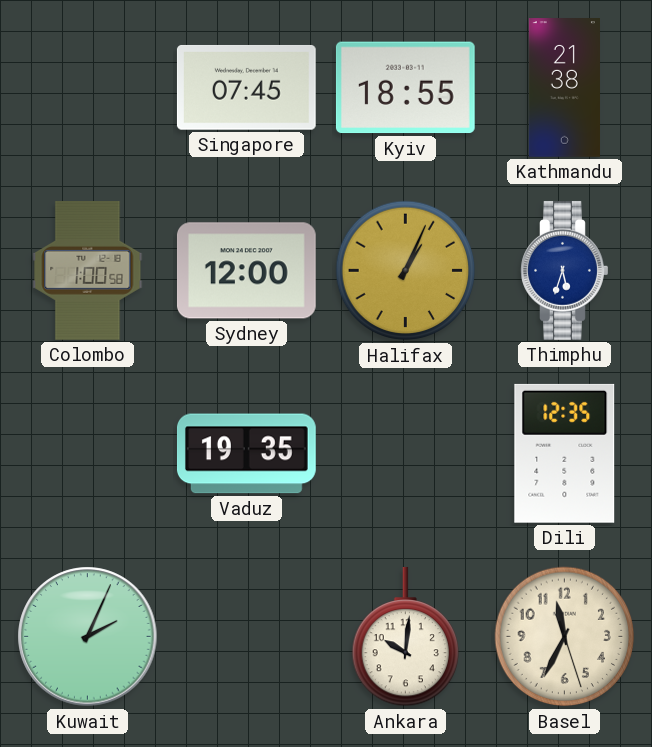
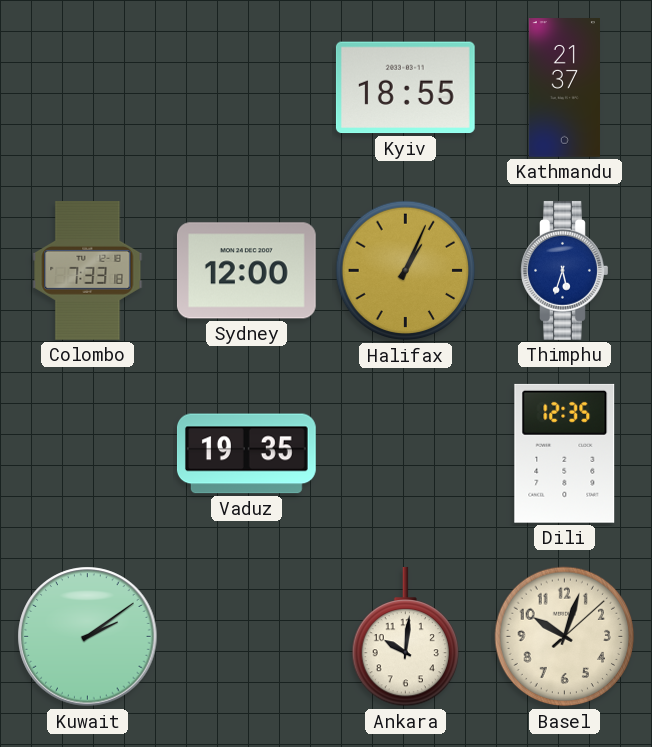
Singapore: 07:45 -> none (246, 87)
Kathmandu: 21:38 -> 21:37 (564, 88)
Colombo: 1:00 -> 7:33 (88, 270)
Kuwait: 2:04 -> 2:09 (88, 637)
Basel: 11:34 -> 10:03 (565, 637)
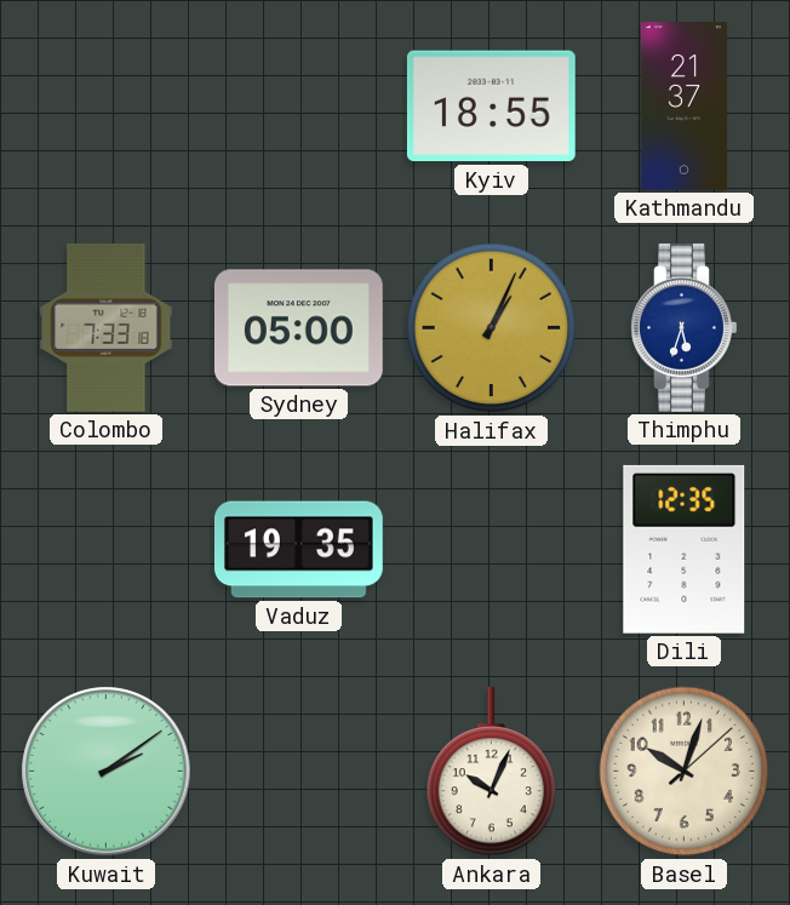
Sydney: 12:00 -> 05:00 (298, 328)
Ankara: 10:01 -> 10:04 (491, 772)
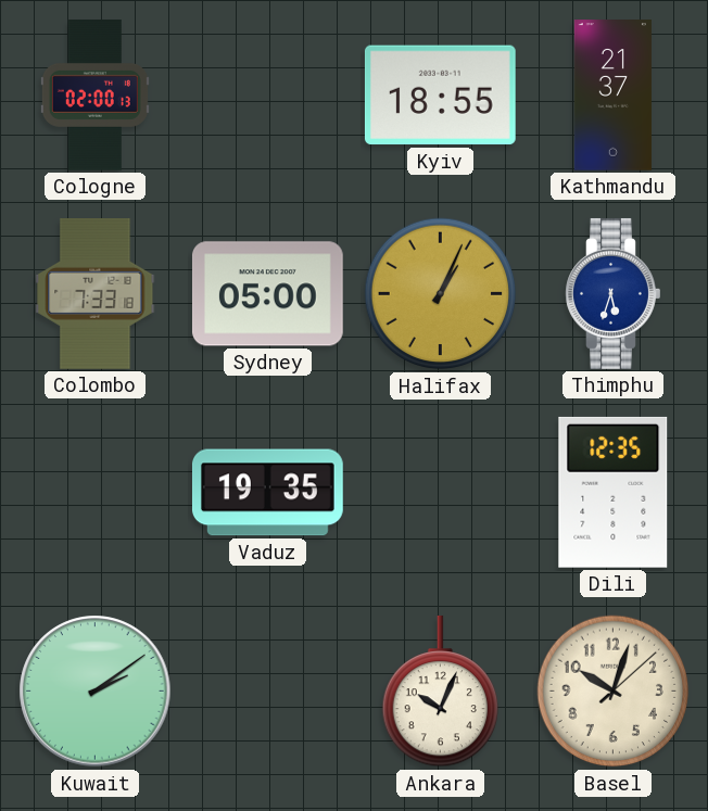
Cologne: none -> 02:00 (94, 96)
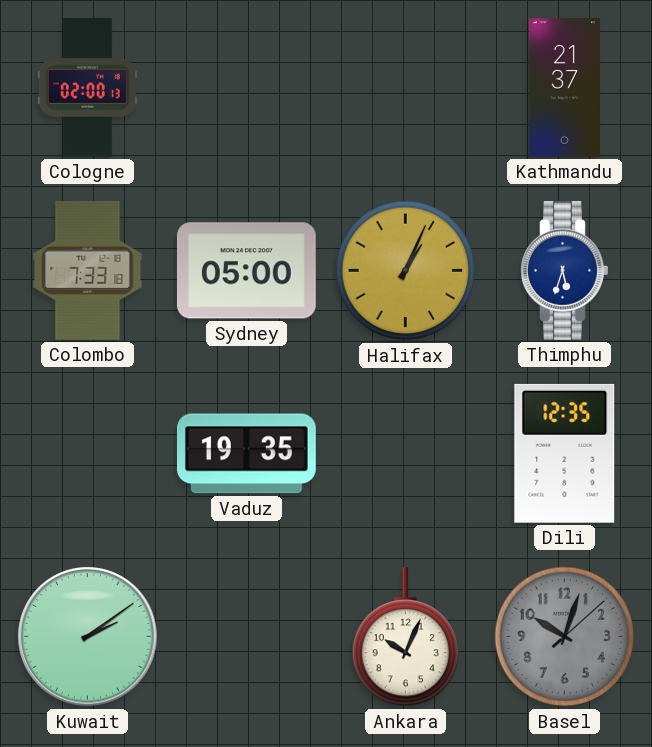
Kyiv: 18:55 -> none (440, 96)
Basel dial: cream -> grey (565, 637)
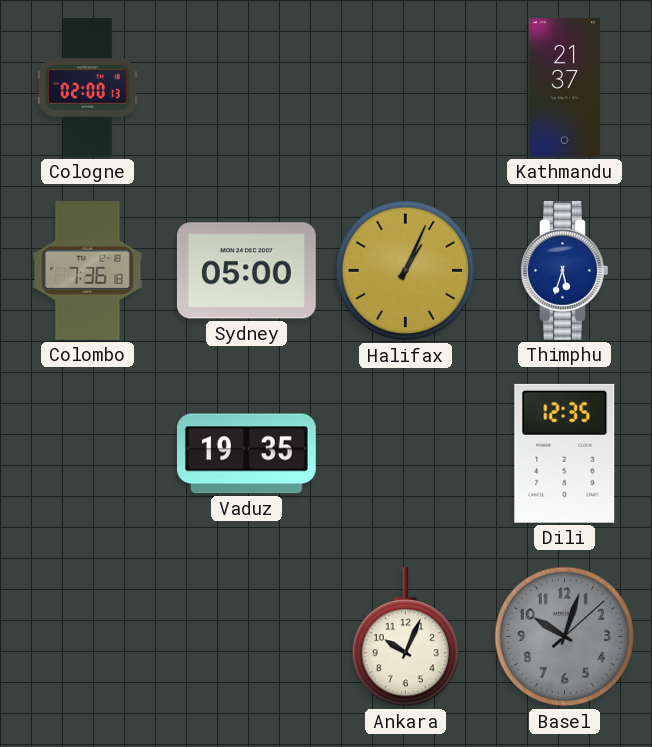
Colombo: 7:33 -> 7:36 (88, 270)
Kuwait: 2:09 -> none (88, 637)
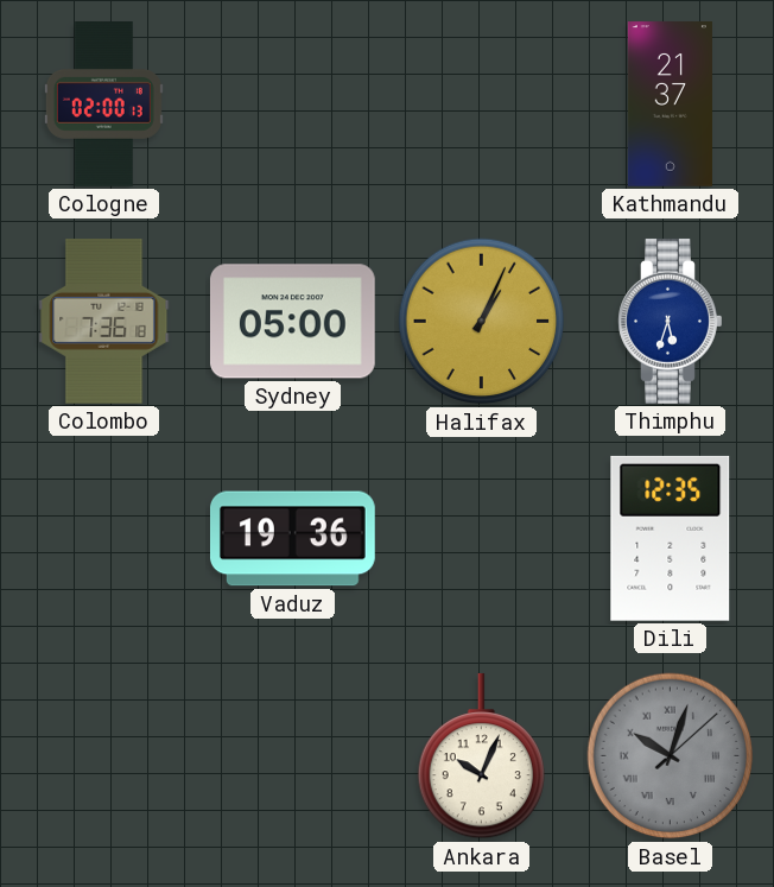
Vaduz: 19:35 -> 19:36 (292, 539)
Basel numerals: Arabic -> Roman (671, 756)
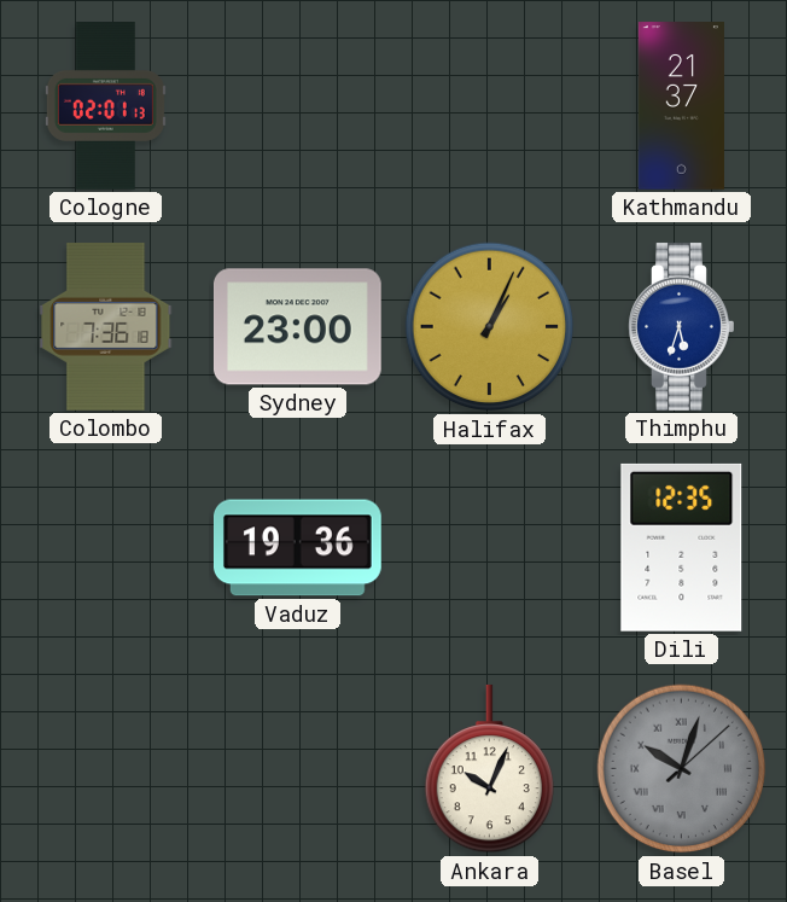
Cologne: 02:00 -> 02:01 (105, 106)
Sydney: 05:00 -> 23:00 (297, 327)
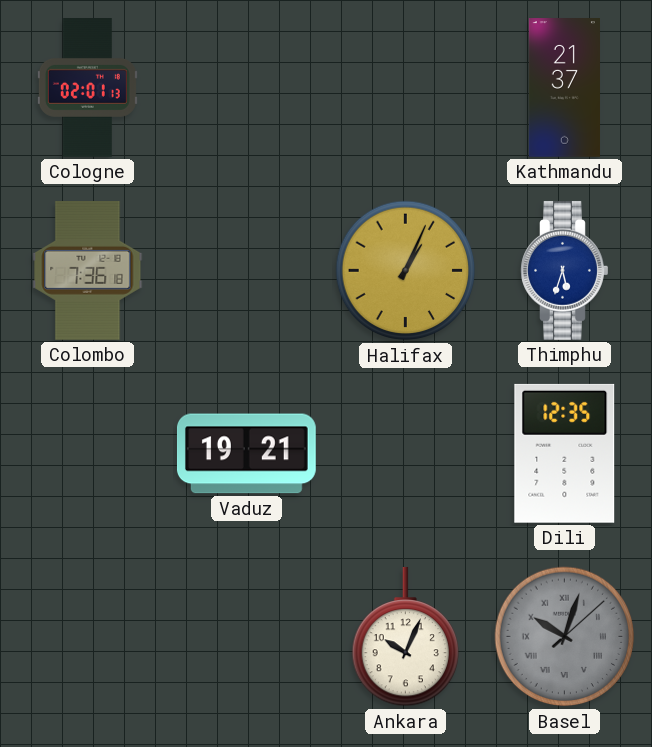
Sydney: 23:00 -> none (297, 327)
Vaduz: 19:36 -> 19:21 (246, 454)
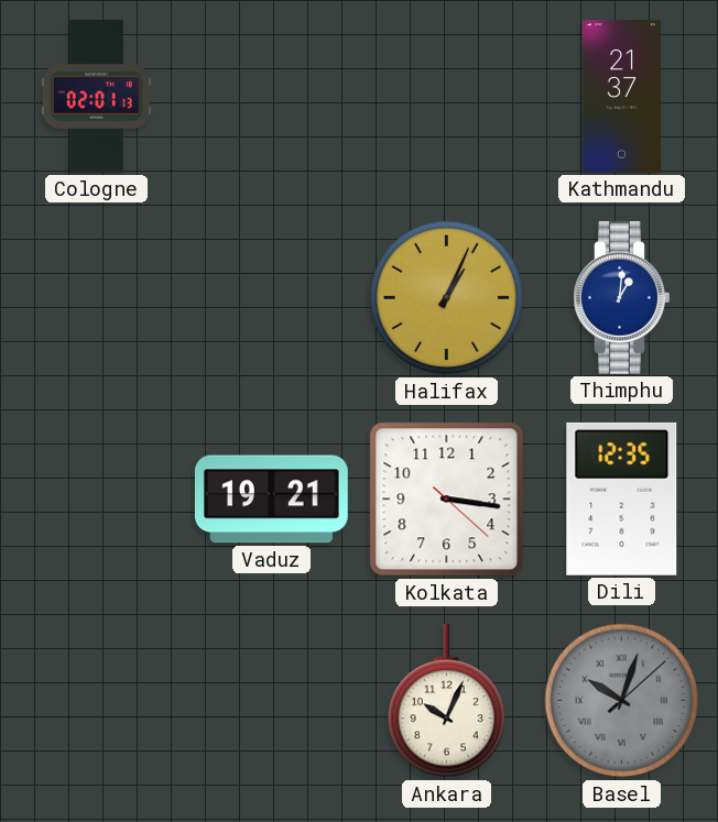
Colombo: 7:36 -> none (88, 270)
Thimphu: 5:33 -> 1:01 (622, 298)
Kolkata: none -> 3:16 (447, 500)
